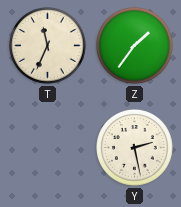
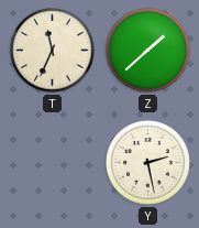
Z: 1:36 -> 1:38 (148, 51)
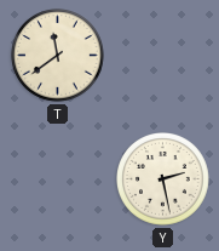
T: 11:34 -> 11:39 (58, 56)
Z: 1:38 -> none (148, 51)
